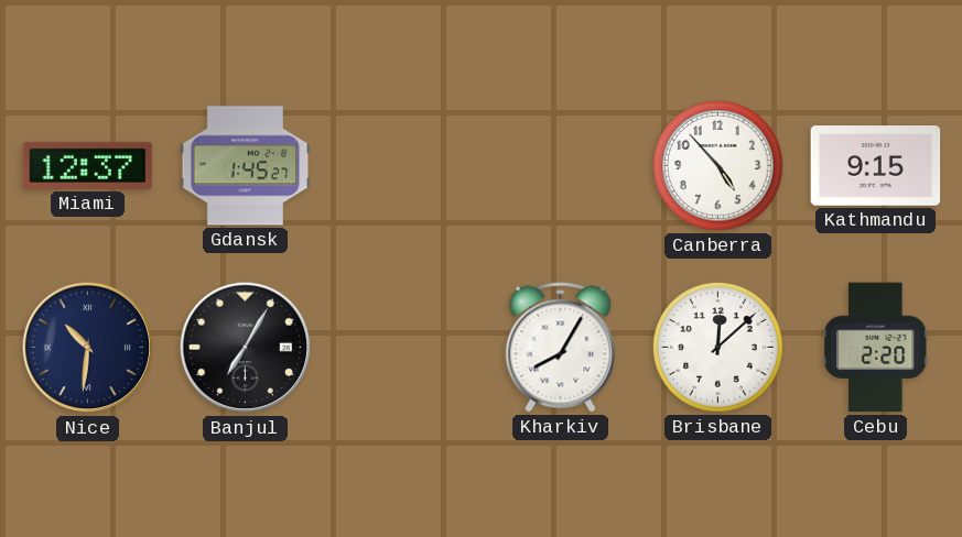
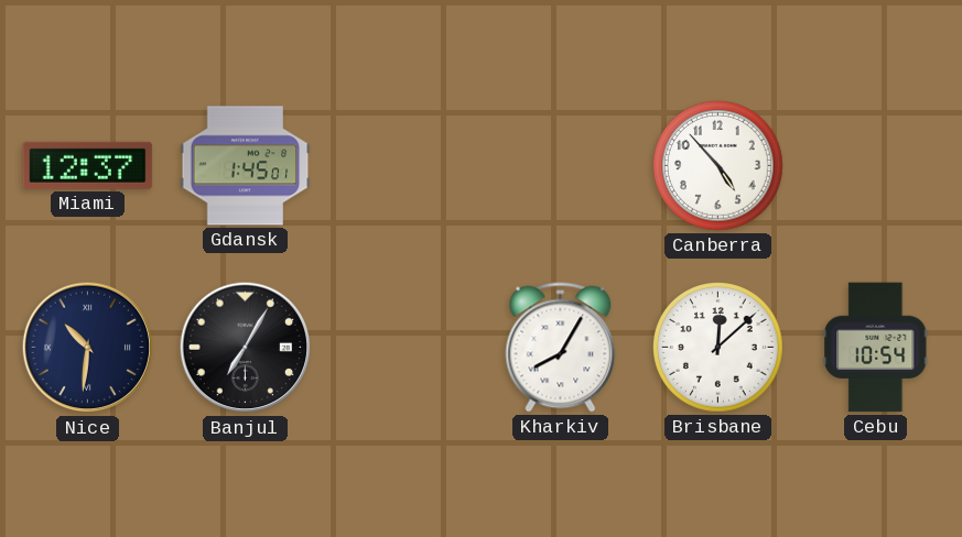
Gdansk: 1:45:27 -> 1:45:01 (246, 166)
Kathmandu: 9:15 -> none (876, 166)
Cebu: 2:20 -> 10:54 (876, 348)
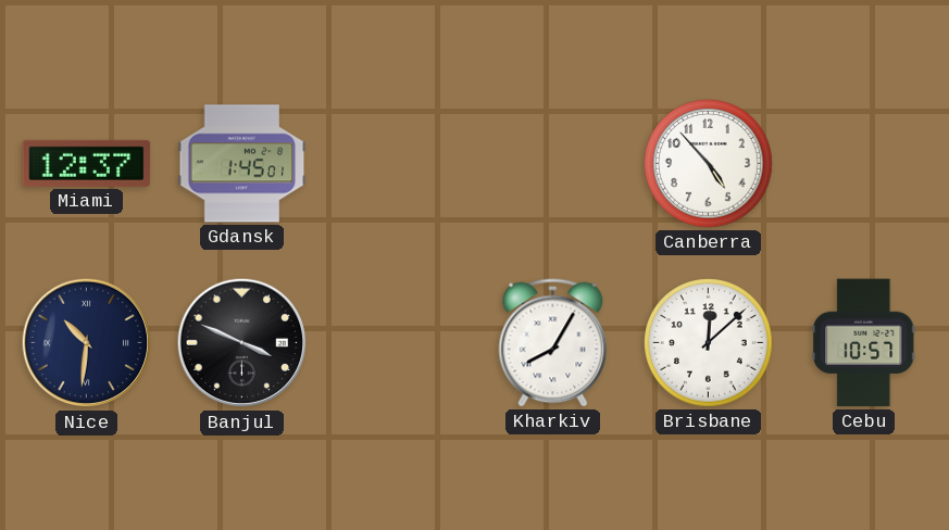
Banjul: 7:05 -> 3:49 (242, 343)
Cebu: 10:54 -> 10:57 (864, 343)
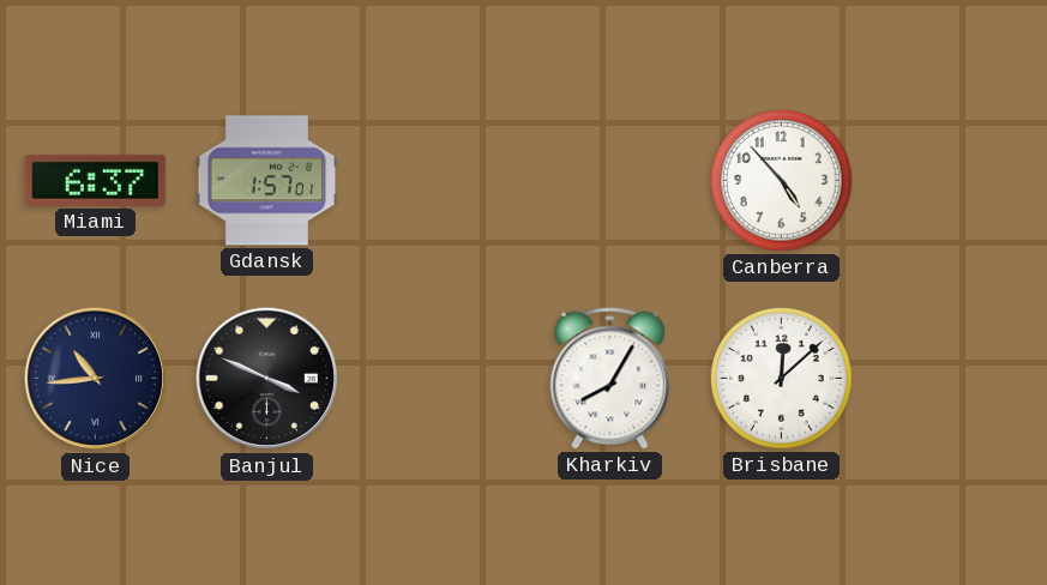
Miami: 12:37 -> 6:37 (96, 180)
Gdansk: 1:45 -> 1:57 (267, 181)
Nice: 10:31 -> 10:44 (96, 379)
Cebu: 10:57 -> none (864, 343)
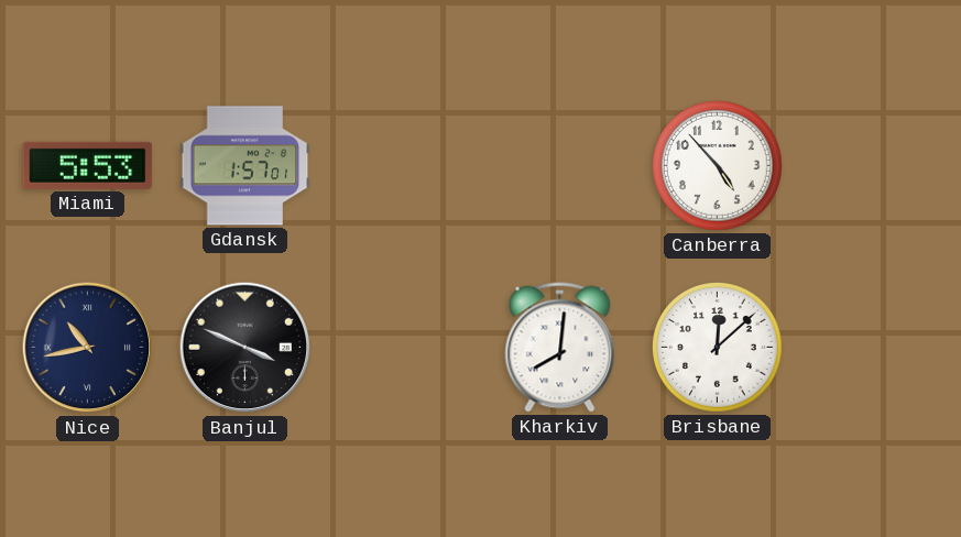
Miami: 6:37 -> 5:53 (88, 165)
Nice: 10:44 -> 10:43 (88, 348)
Kharkiv: 8:05 -> 8:01 (560, 348)
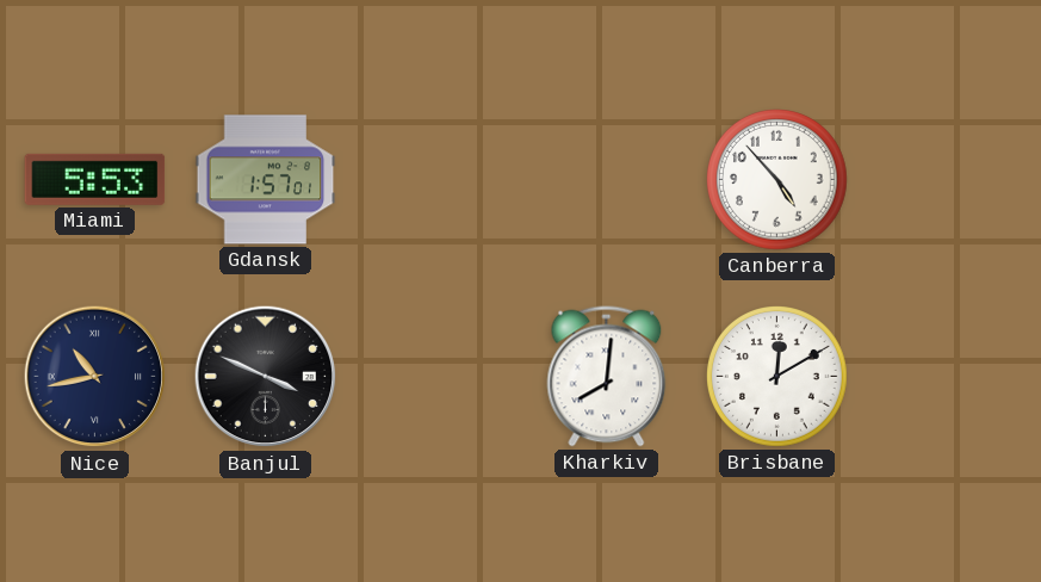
Brisbane: 12:08 -> 12:10 (777, 377)
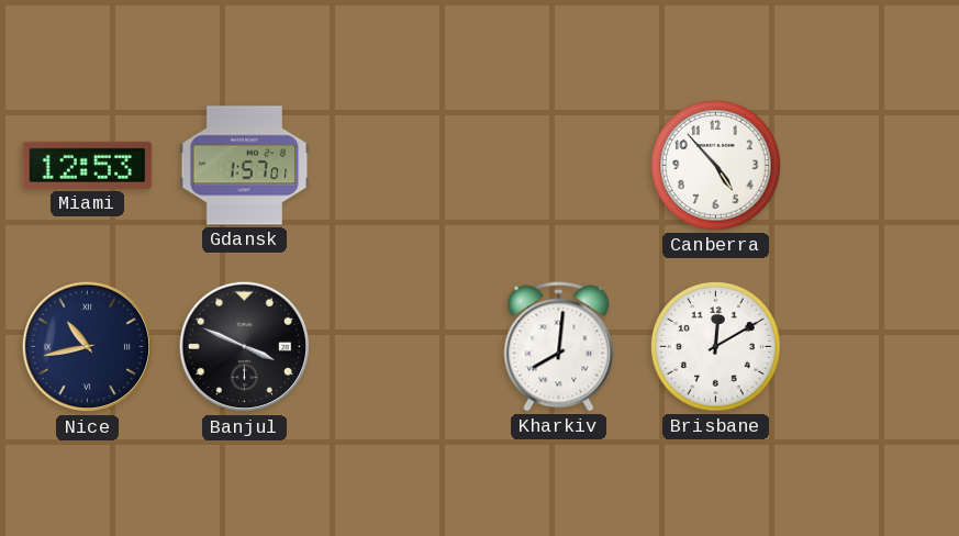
Miami: 5:53 -> 12:53 (88, 165)
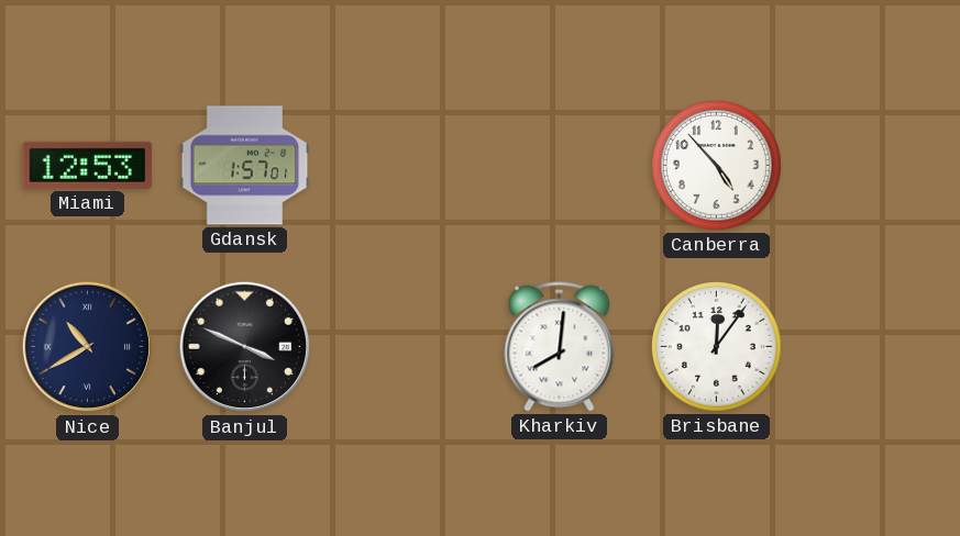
Nice: 10:43 -> 10:40 (88, 347)
Brisbane: 12:10 -> 12:06 (717, 347)
